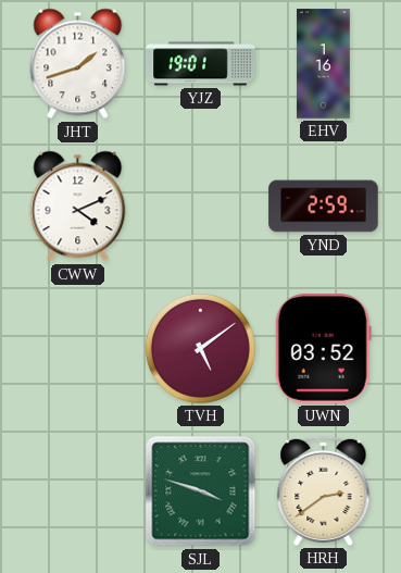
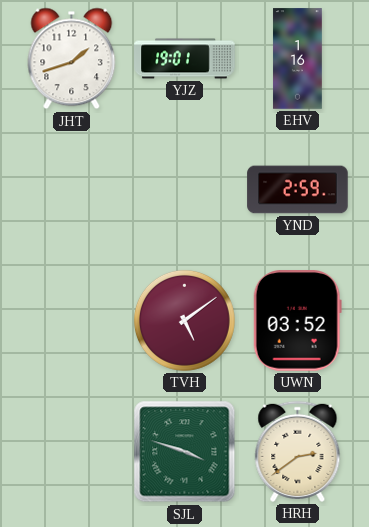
CWW: 4:11 -> none (78, 207)
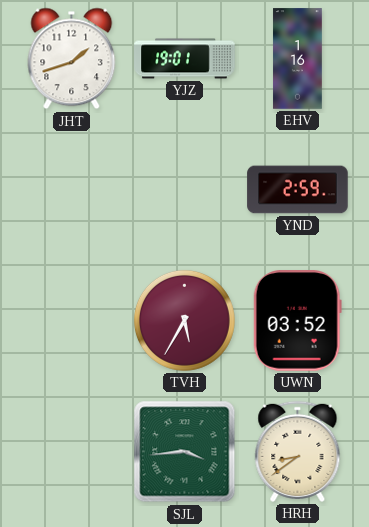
TVH: 5:09 -> 5:35 (184, 320)
SJL: 3:48 -> 3:44 (185, 452)
HRH: 2:39 -> 8:39 (298, 451)
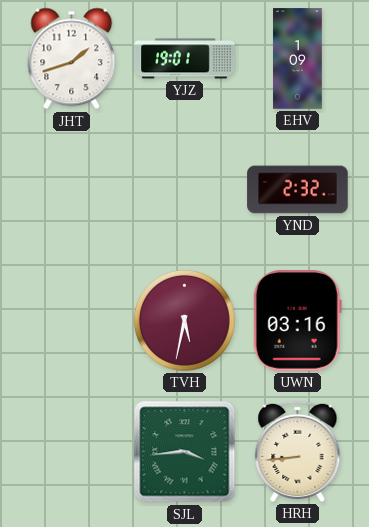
EHV: 1:16 -> 1:09 (298, 59)
YND: 2:59 -> 2:32 (298, 190)
TVH: 5:35 -> 5:32 (184, 320)
UWN: 03:52 -> 03:16 (297, 321)
HRH: 8:39 -> 8:44 (298, 451)
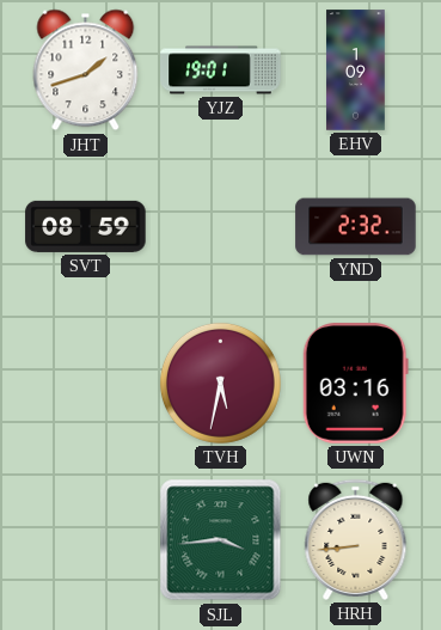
SVT: none -> 08:59 (86, 226)
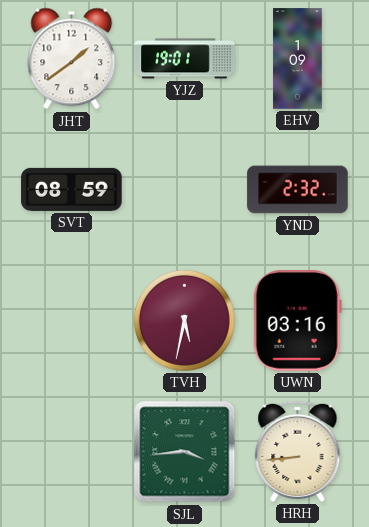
JHT: 1:42 -> 1:39 (72, 59)
